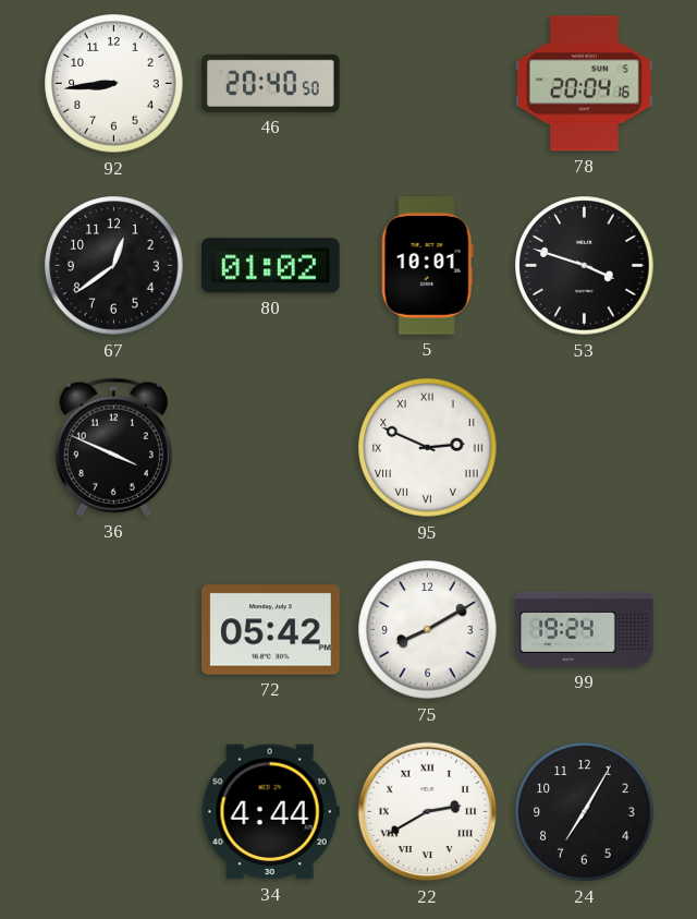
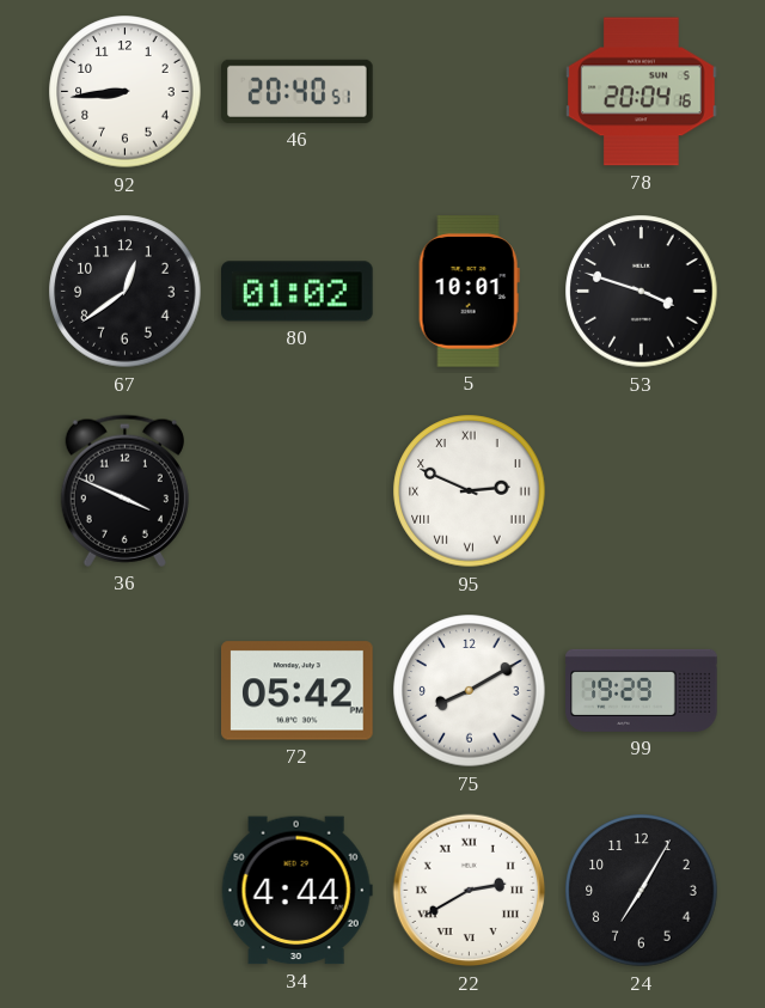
46: 20:40:50 -> 20:40:51 (298, 91)
99: 19:24 -> 19:29 (642, 690)
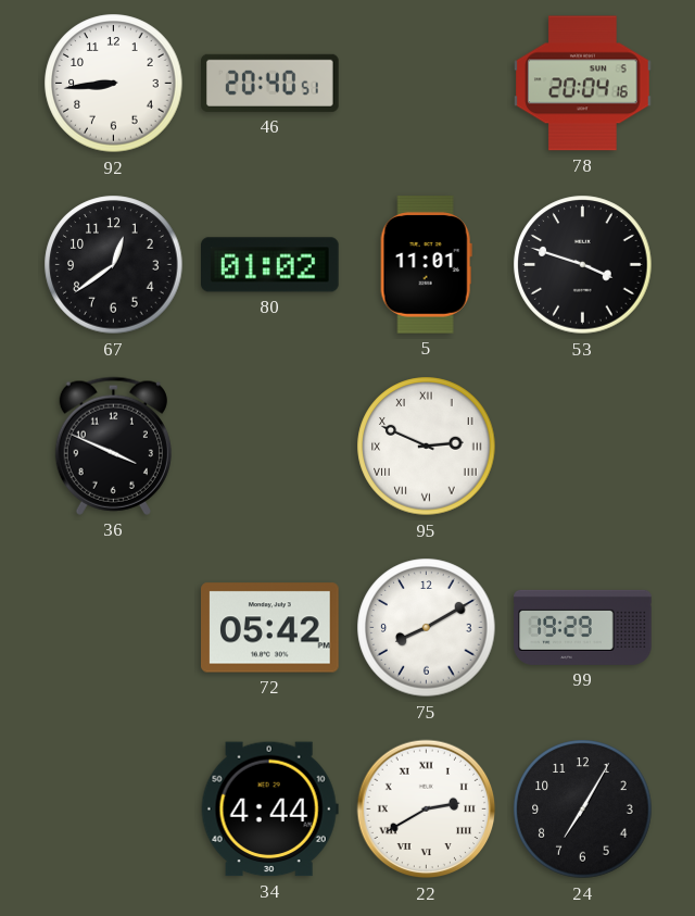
5: 10:01 -> 11:01 (426, 265)
